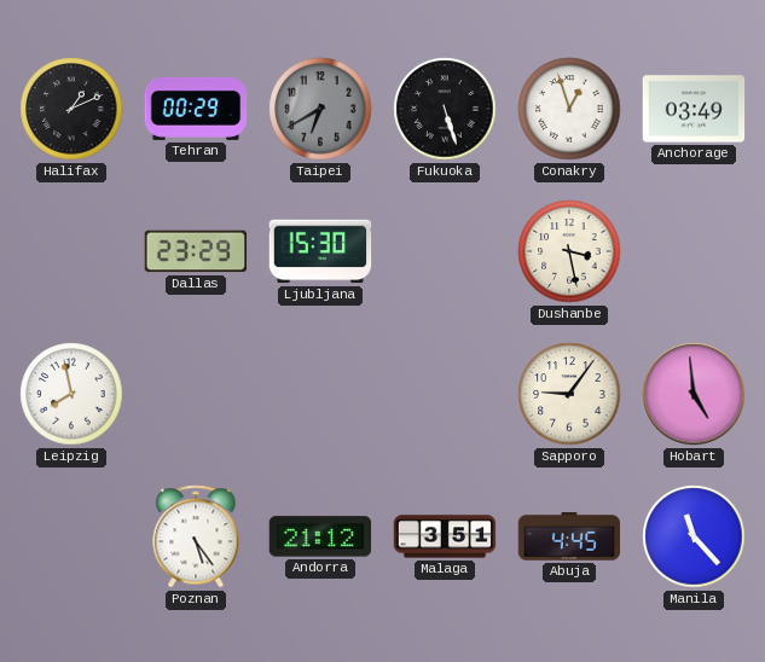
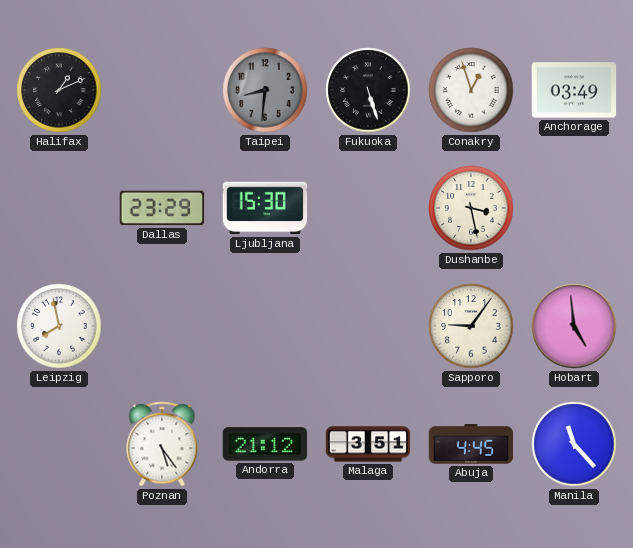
Tehran: 00:29 -> none (196, 109)
Taipei: 6:40 -> 8:31 (265, 90)
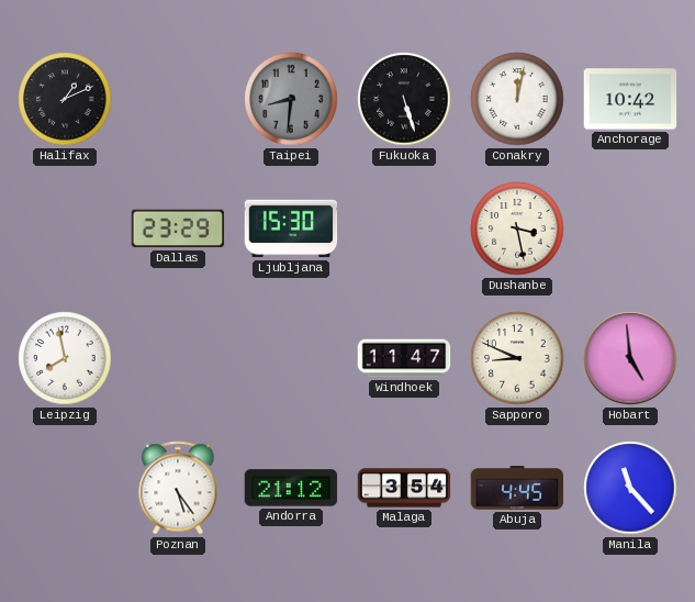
Conakry: 12:57 -> 12:02 (517, 99)
Anchorage: 03:49 -> 10:42 (630, 99)
Windhoek: none -> 11:47 (404, 358)
Sapporo: 9:06 -> 8:49 (517, 358)
Malaga: 3:51 -> 3:54 (404, 488)
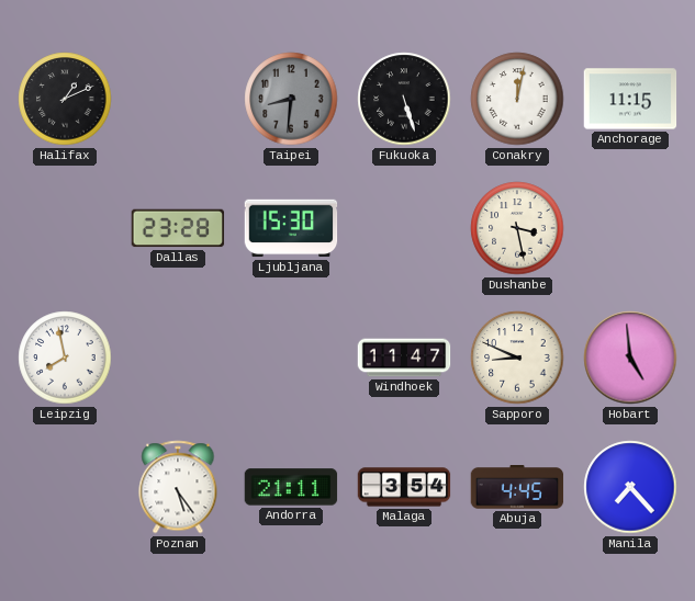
Anchorage: 10:42 -> 11:15 (630, 99)
Dallas: 23:29 -> 23:28 (178, 228)
Andorra: 21:12 -> 21:11 (291, 487)
Manila: 11:23 -> 7:23 (630, 487)
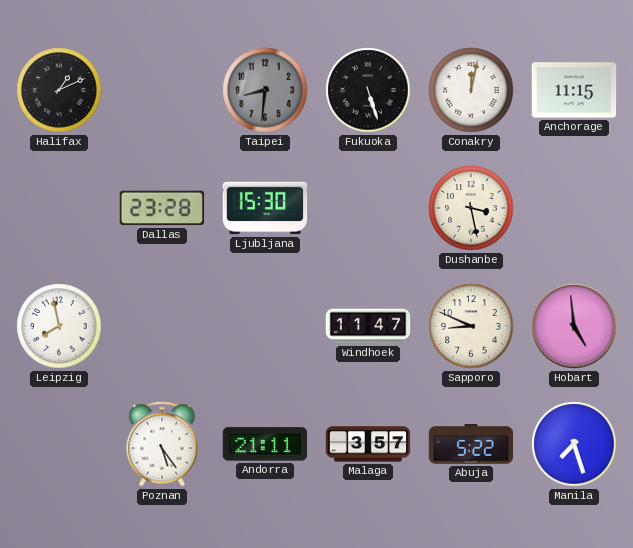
Malaga: 3:54 -> 3:57 (368, 444)
Abuja: 4:45 -> 5:22 (471, 444)
Manila: 7:23 -> 7:27 (574, 444)
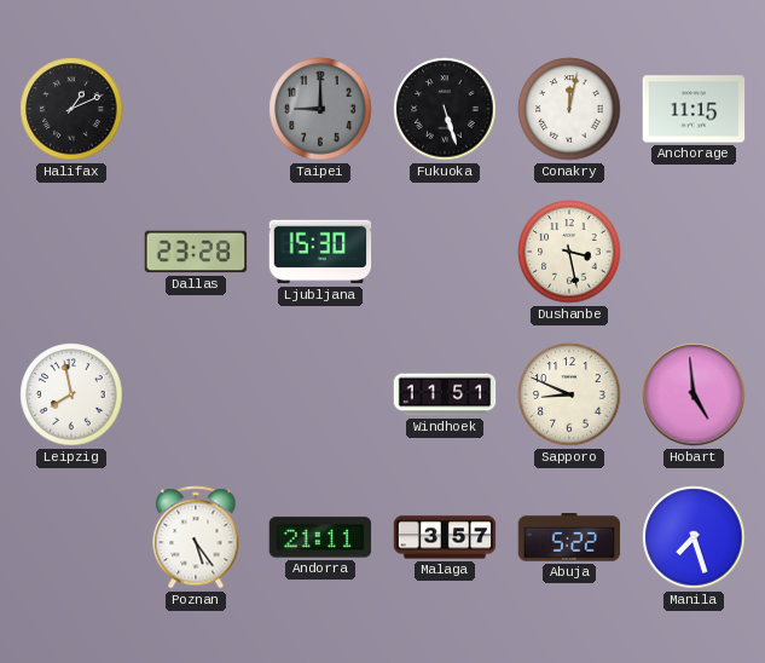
Taipei: 8:31 -> 9:00 (320, 109)
Windhoek: 11:47 -> 11:51 (445, 394)
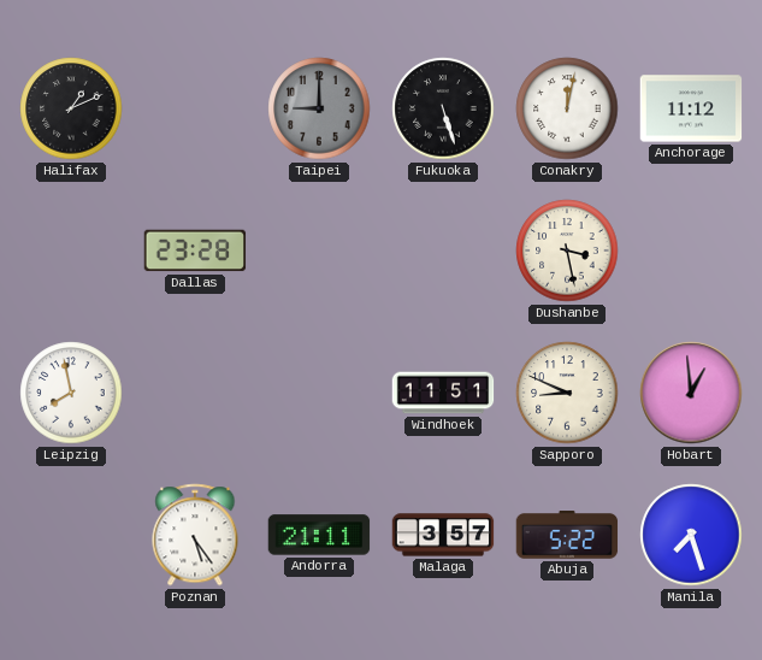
Anchorage: 11:15 -> 11:12 (691, 108)
Ljubljana: 15:30 -> none (320, 252)
Hobart: 4:59 -> 12:59 (691, 393)
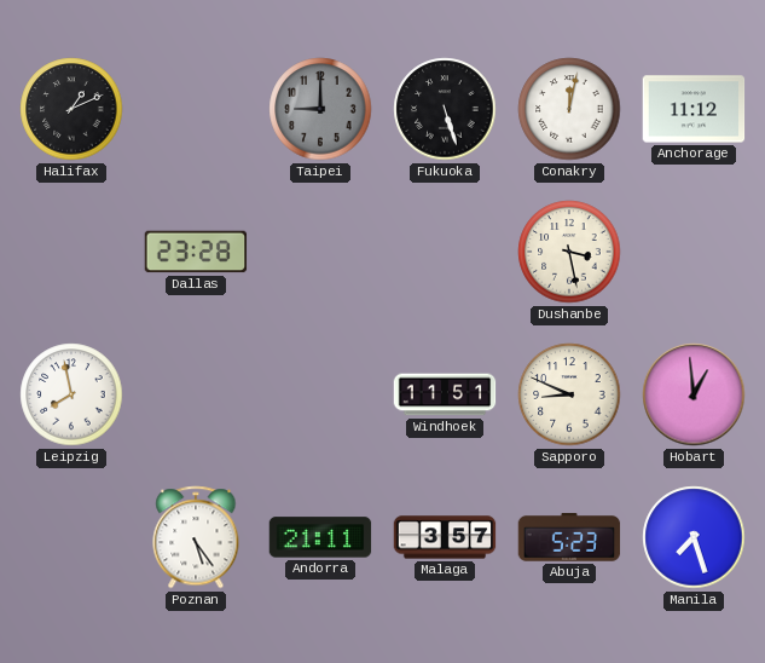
Abuja: 5:22 -> 5:23 (569, 537)
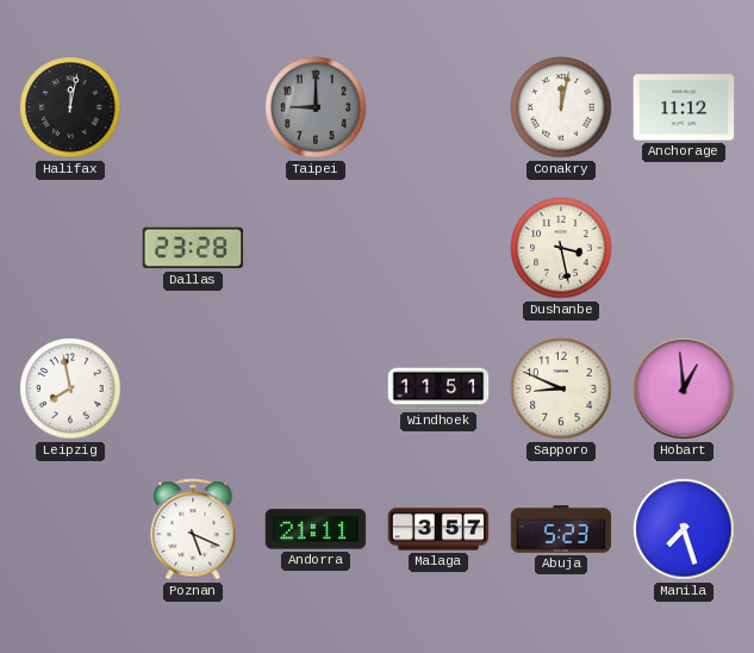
Halifax: 1:11 -> 12:02 (70, 107)
Fukuoka: 5:27 -> none (445, 109)
Poznan: 5:24 -> 5:19 (193, 529)
